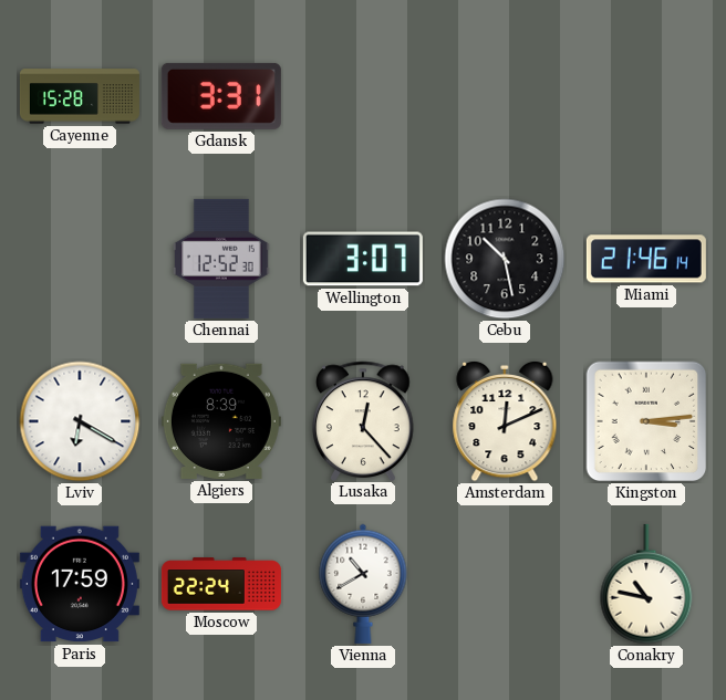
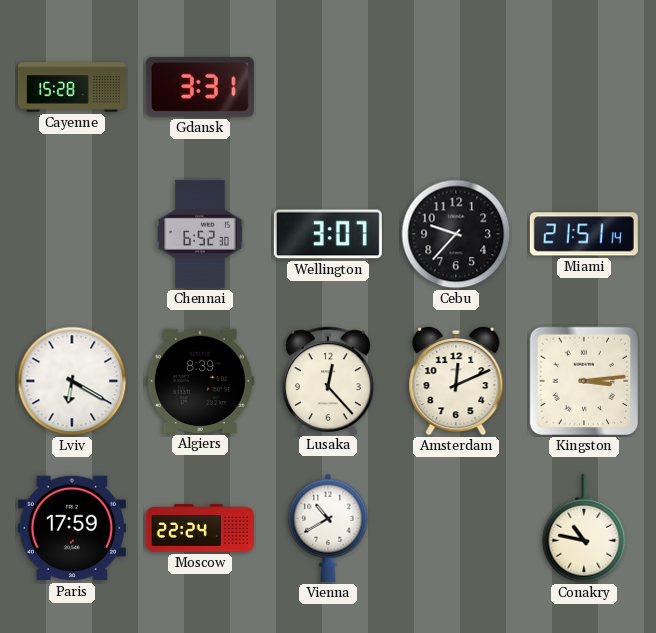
Chennai: 12:52 -> 6:52 (200, 234)
Cebu: 10:28 -> 9:37 (456, 234)
Miami: 21:46 -> 21:51 (584, 234)
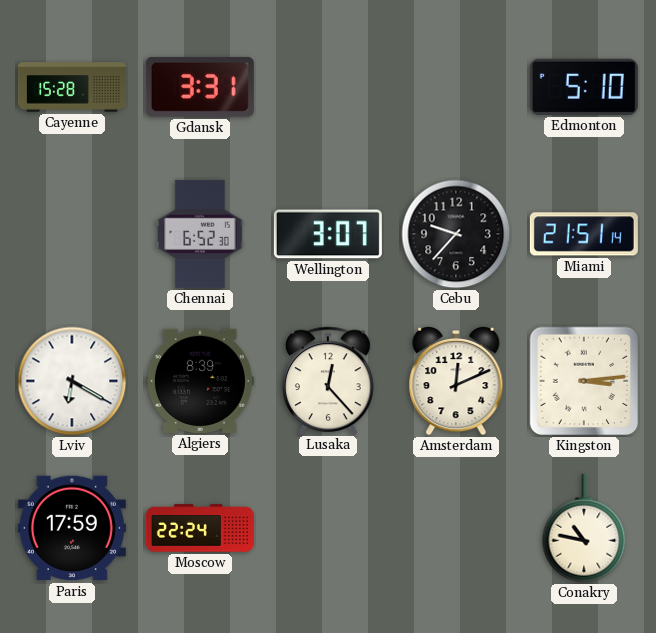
Edmonton: none -> 5:10 (584, 87)
Vienna: 10:40 -> none (328, 528)
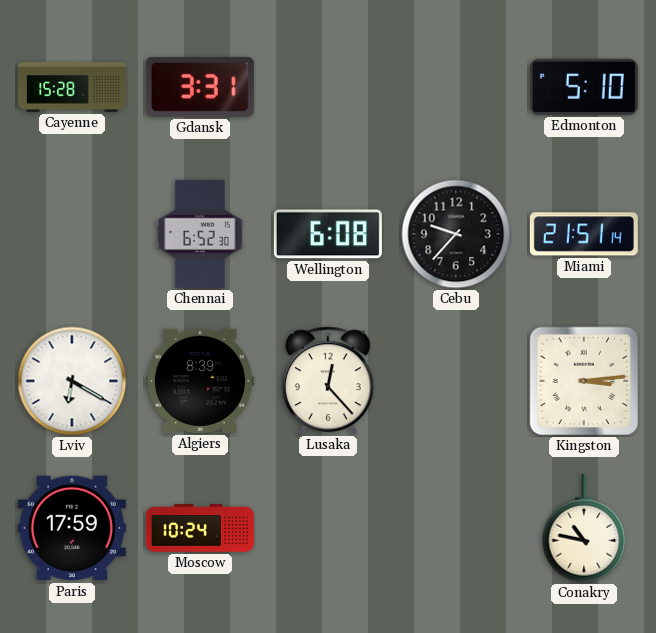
Wellington: 3:07 -> 6:08 (328, 234)
Amsterdam: 12:11 -> none (456, 381)
Moscow: 22:24 -> 10:24 (200, 528)
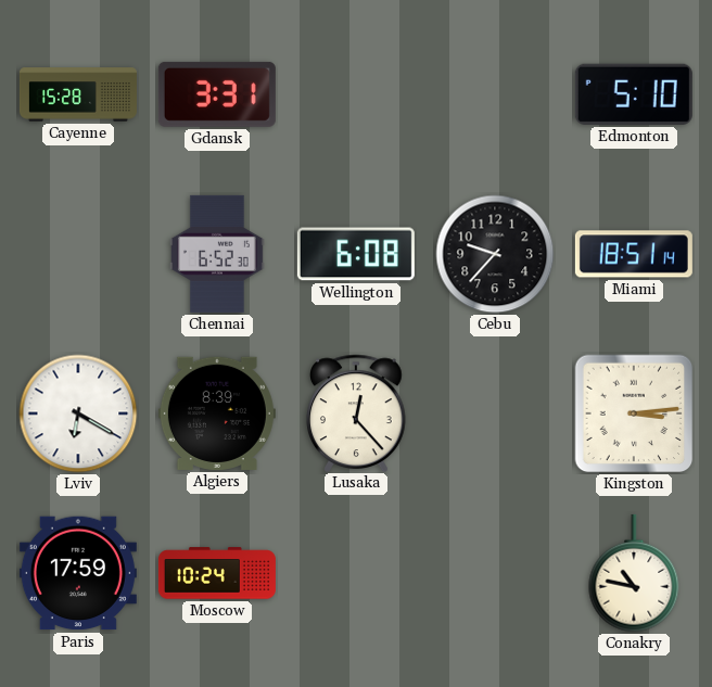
Miami: 21:51 -> 18:51 (634, 254)
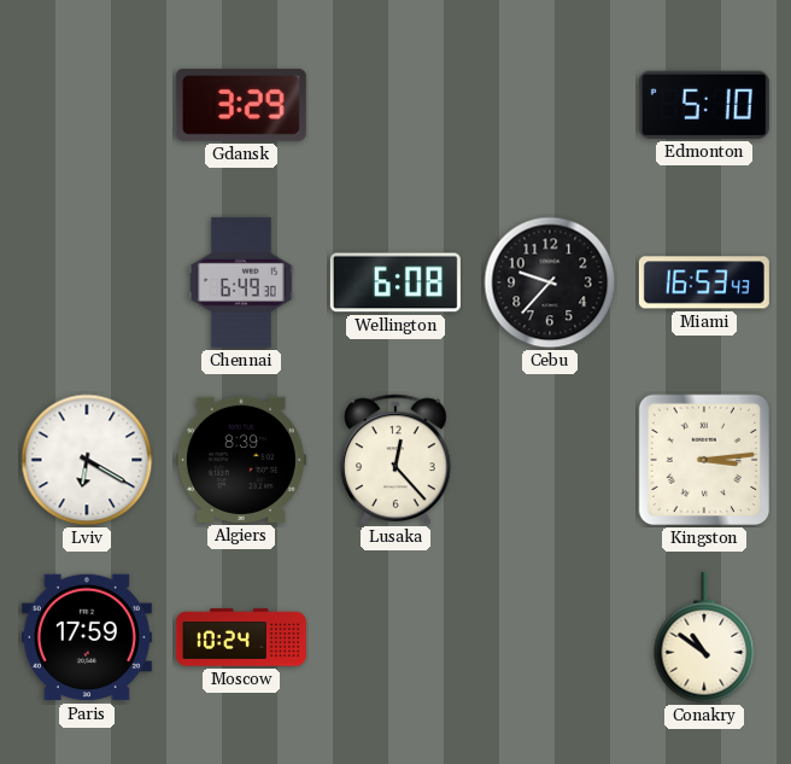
Cayenne: 15:28 -> none (78, 94)
Gdansk: 3:31 -> 3:29 (241, 105)
Chennai: 6:52 -> 6:49 (241, 282)
Miami: 18:51 -> 16:53 (704, 282)
Conakry: 10:47 -> 10:51 (704, 637)
